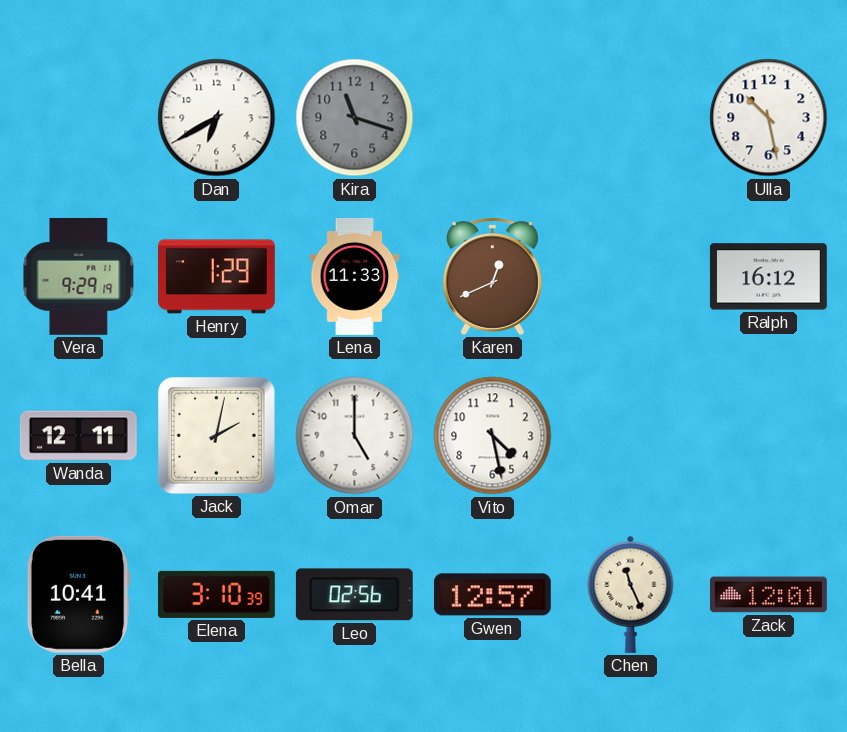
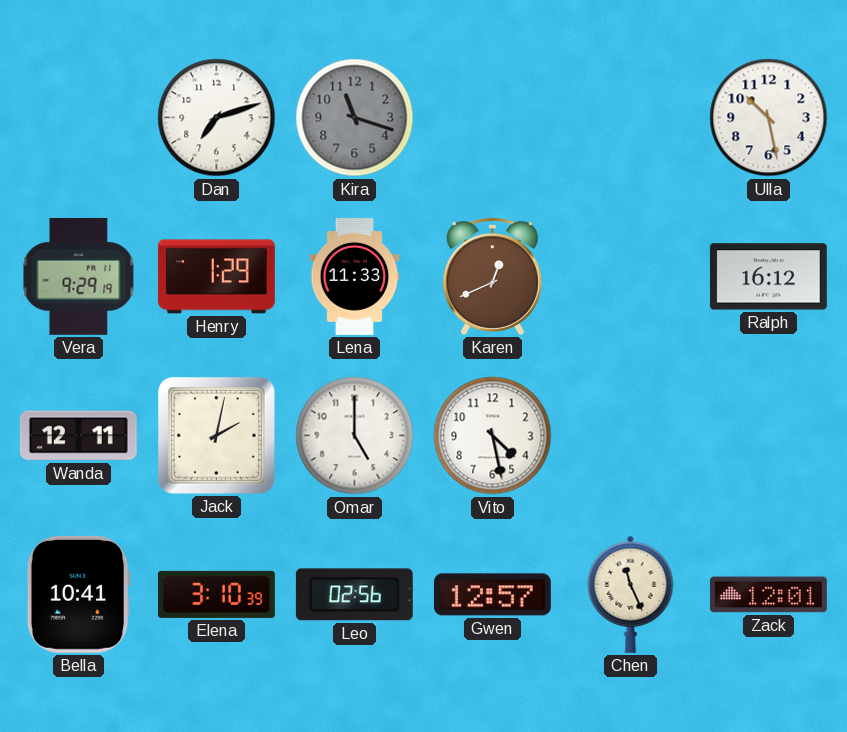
Dan: 6:40 -> 7:12 (217, 118)
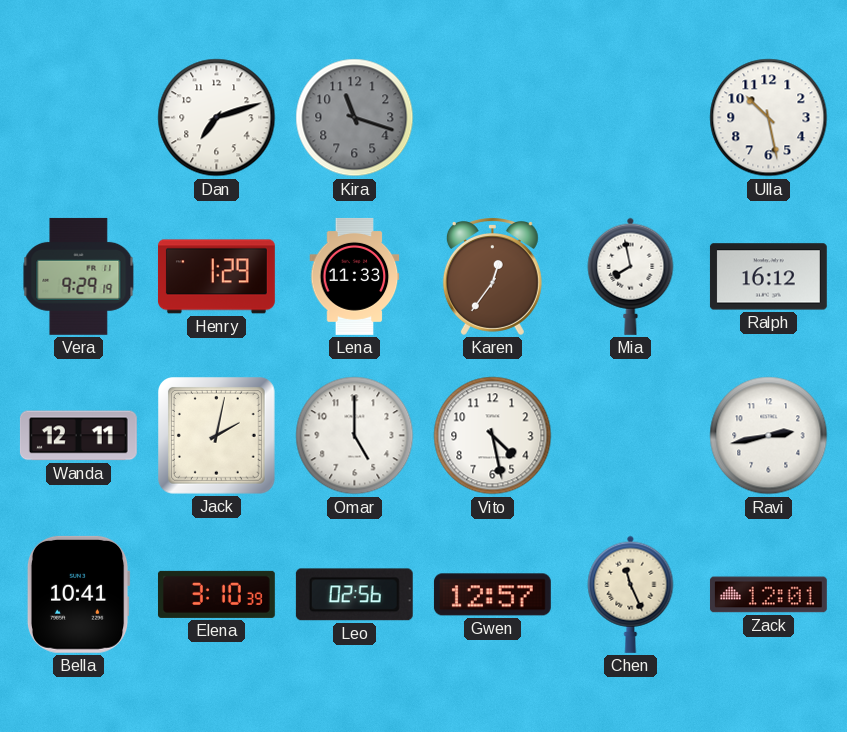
Karen: 12:41 -> 12:36 (492, 276)
Mia: none -> 7:58 (631, 276)
Ravi: none -> 2:43 (769, 436)
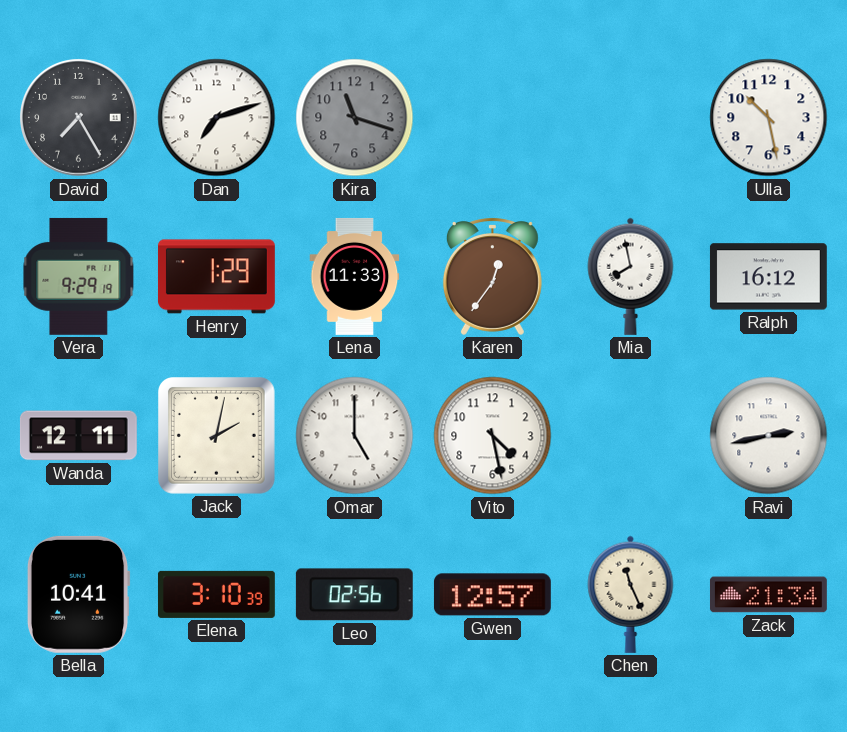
David: none -> 7:25 (79, 118)
Zack: 12:01 -> 21:34 (768, 595)
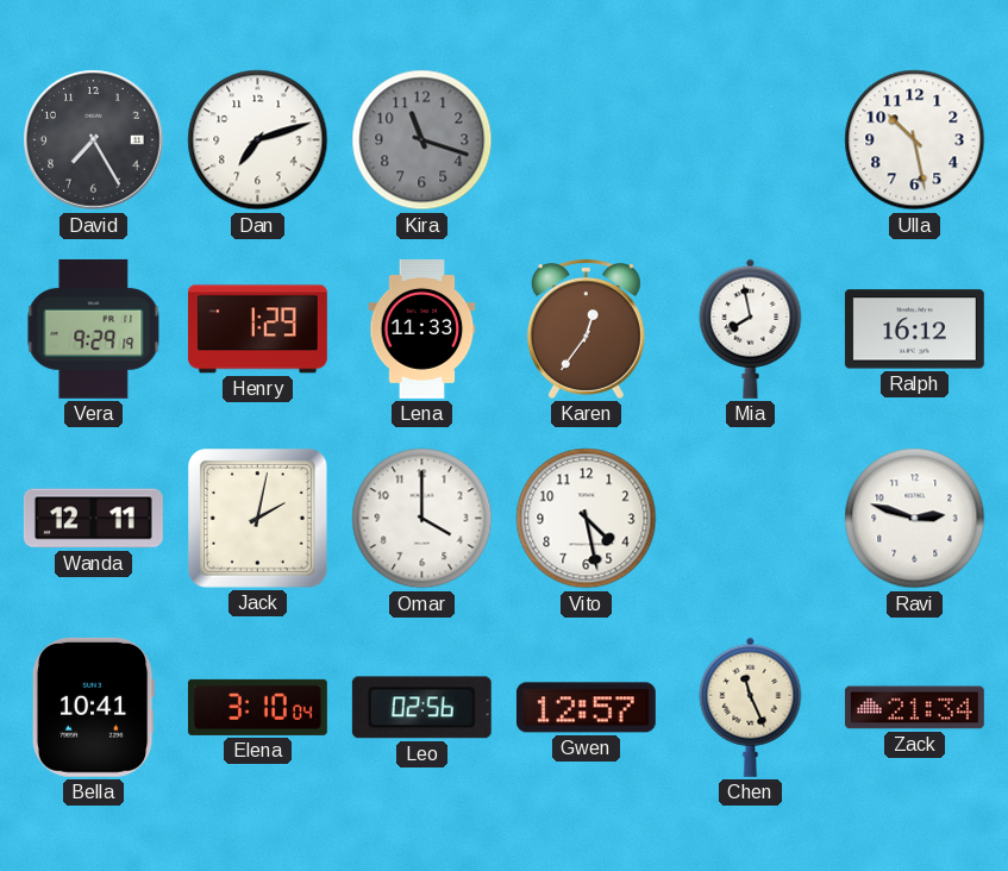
Omar: 5:00 -> 4:00 (422, 519)
Ravi: 2:43 -> 2:48 (915, 519)
Elena: 3:10:39 -> 3:10:04 (257, 707)
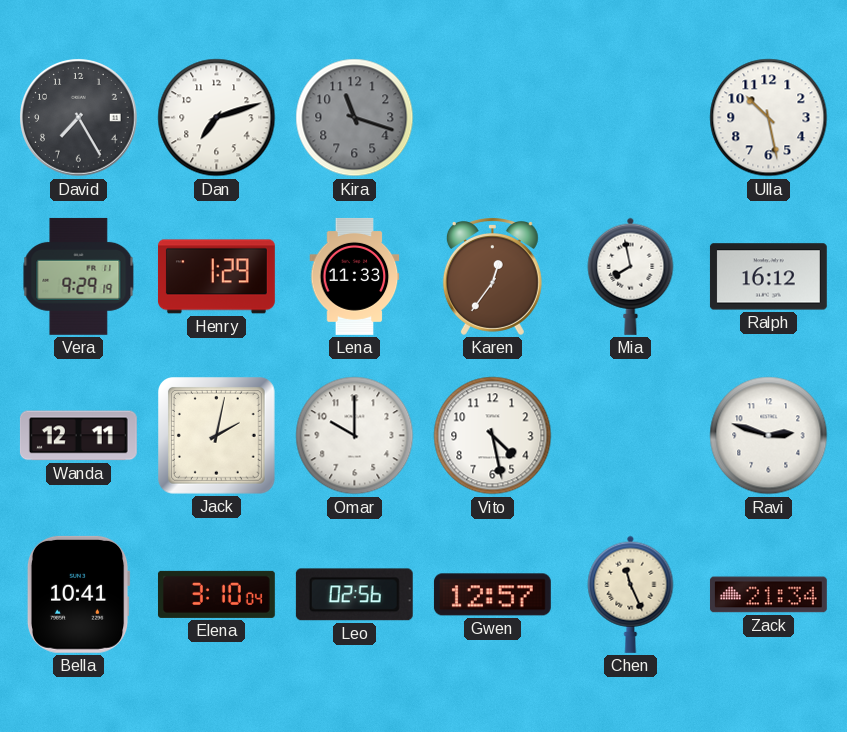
Omar: 4:00 -> 10:00 (355, 436)
